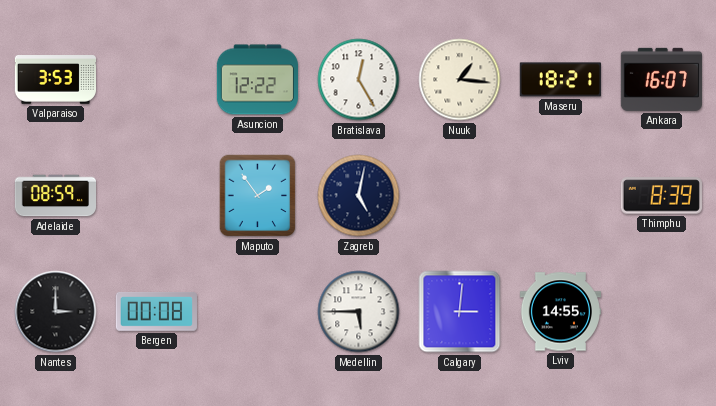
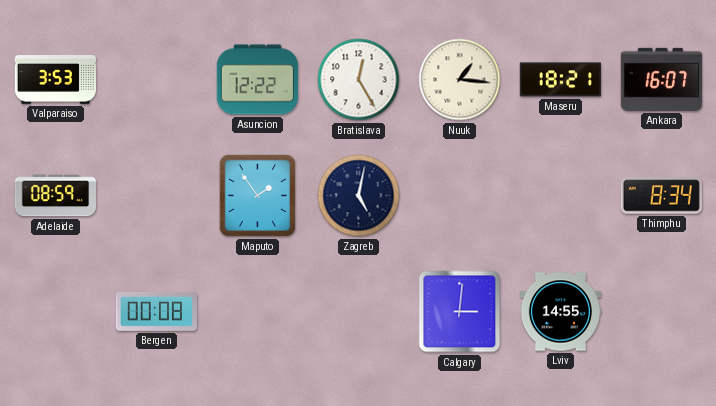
Thimphu: 8:39 -> 8:34 (661, 196)
Nantes: 3:00 -> none (56, 312)
Medellin: 5:45 -> none (359, 312)
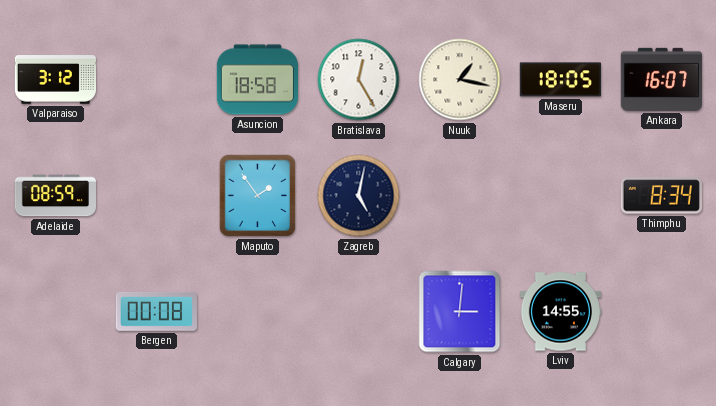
Valparaiso: 3:53 -> 3:12 (55, 80)
Asuncion: 12:22 -> 18:58 (257, 80)
Nuuk: 1:16 -> 1:17 (460, 80)
Maseru: 18:21 -> 18:05 (560, 80)
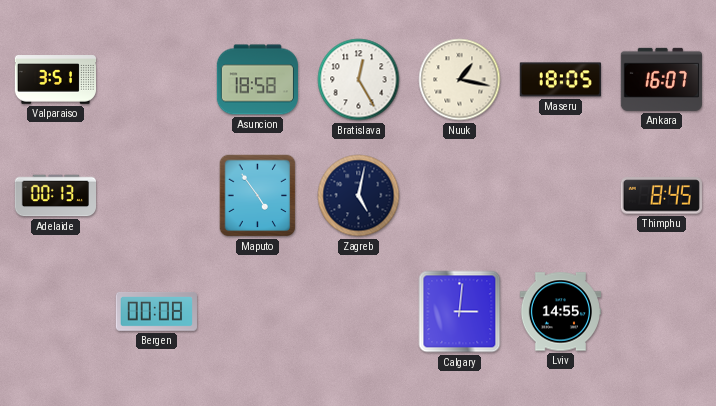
Valparaiso: 3:12 -> 3:51 (55, 80)
Adelaide: 08:59 -> 00:13 (55, 196)
Maputo: 1:54 -> 4:54 (258, 196)
Thimphu: 8:34 -> 8:45 (661, 196)
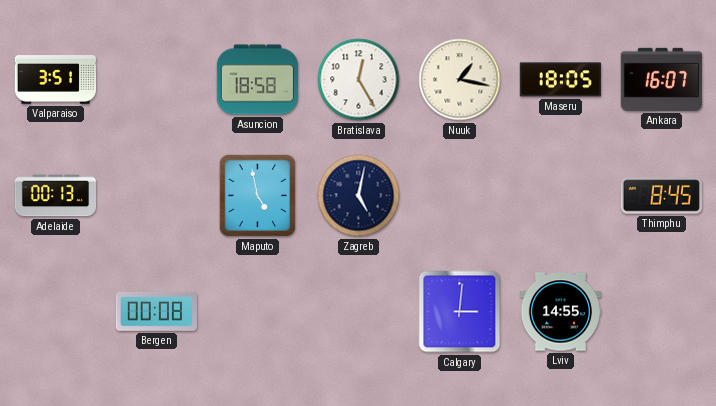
Maputo: 4:54 -> 4:58 (258, 196)
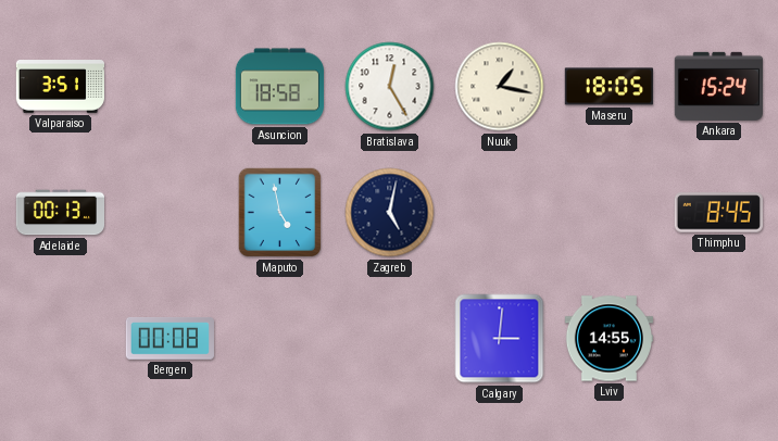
Ankara: 16:07 -> 15:24 (718, 86)
